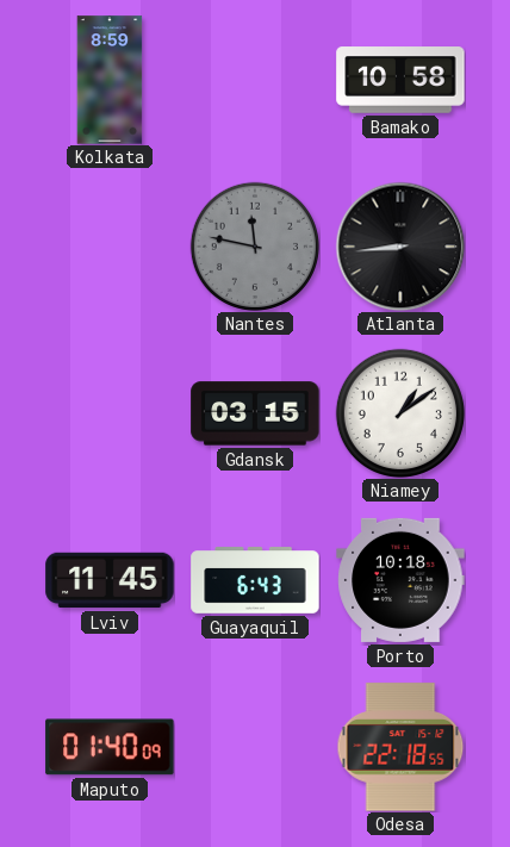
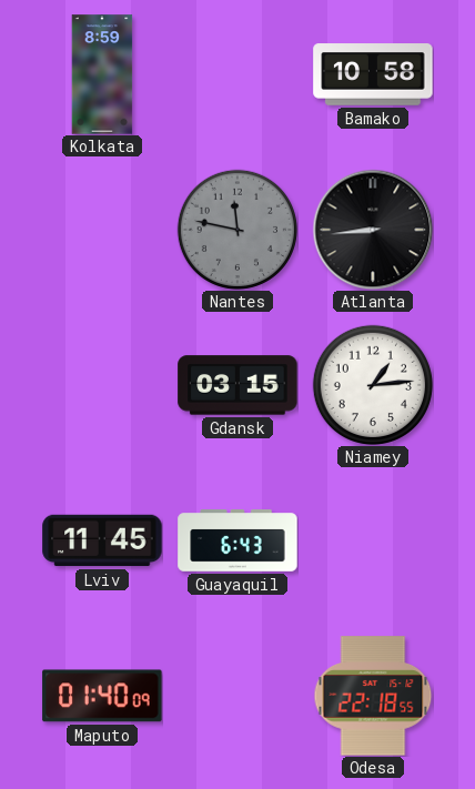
Niamey: 1:09 -> 1:14 (373, 385)
Porto: 10:18 -> none (400, 580)
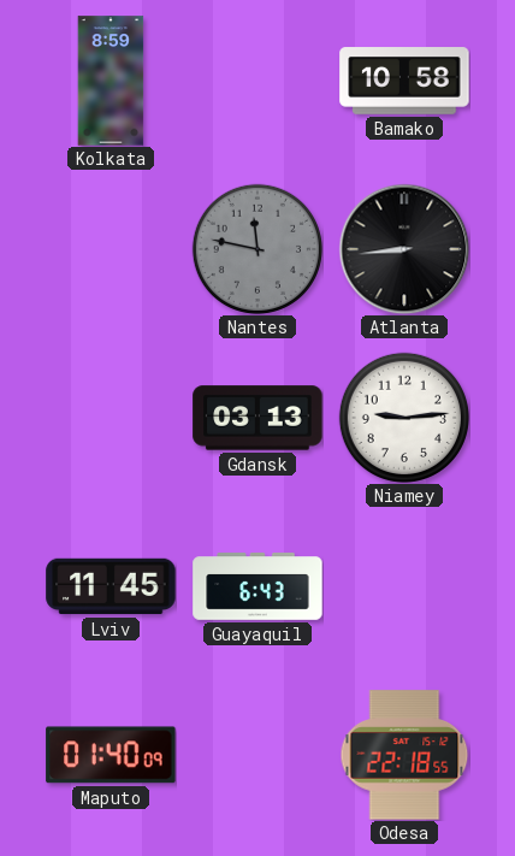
Gdansk: 03:15 -> 03:13 (257, 418)
Niamey: 1:14 -> 9:14 (404, 418)
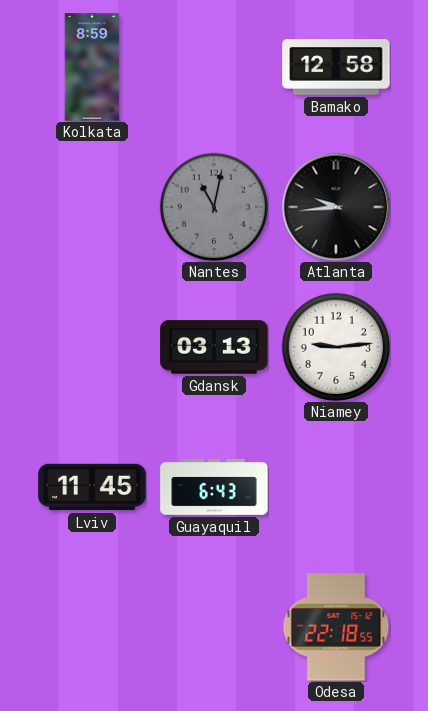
Bamako: 10:58 -> 12:58 (336, 67)
Nantes: 11:47 -> 11:02 (214, 207)
Atlanta: 8:44 -> 9:44 (336, 207)
Maputo: 01:40 -> none (111, 755)
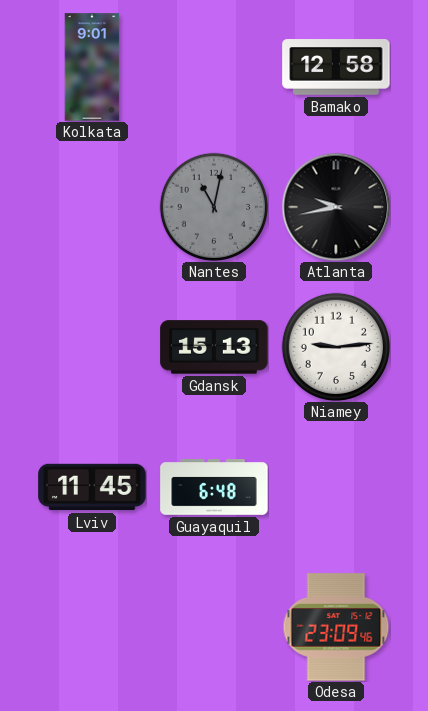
Kolkata: 8:59 -> 9:01 (92, 67)
Atlanta: 9:44 -> 9:43 (336, 207)
Gdansk: 03:13 -> 15:13 (214, 347)
Guayaquil: 6:43 -> 6:48 (214, 487)
Odesa: 22:18 -> 23:09 (336, 627)
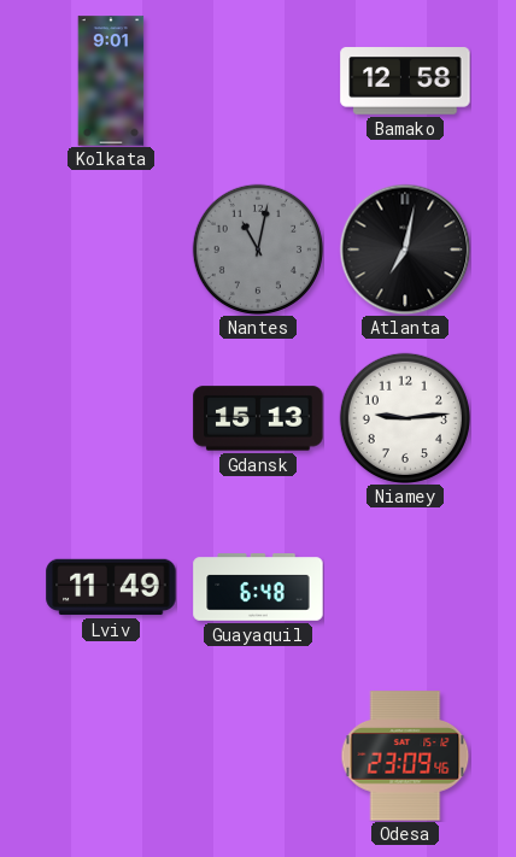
Atlanta: 9:43 -> 7:02 (405, 250)
Lviv: 11:45 -> 11:49 (111, 587)
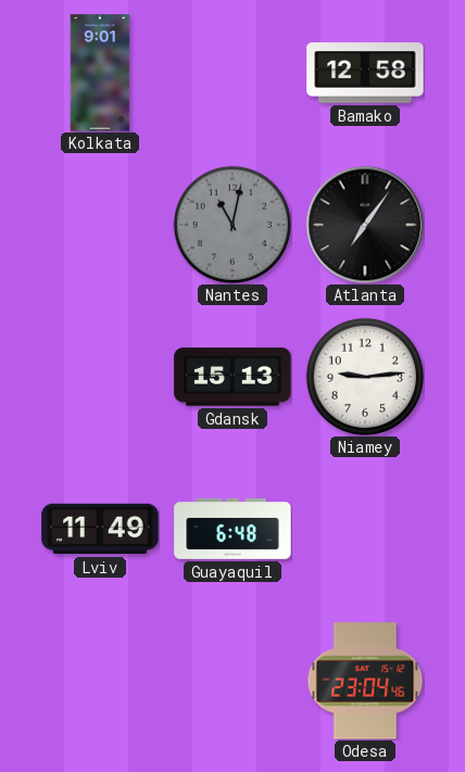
Atlanta: 7:02 -> 7:06 (365, 225)
Odesa: 23:09 -> 23:04 (365, 681)
